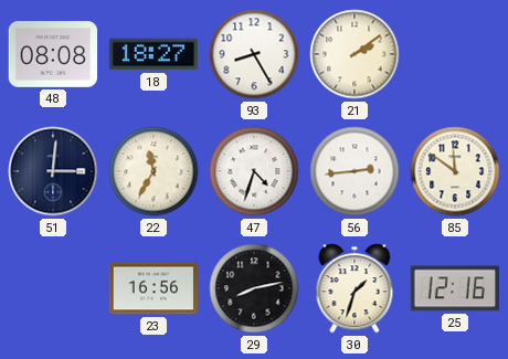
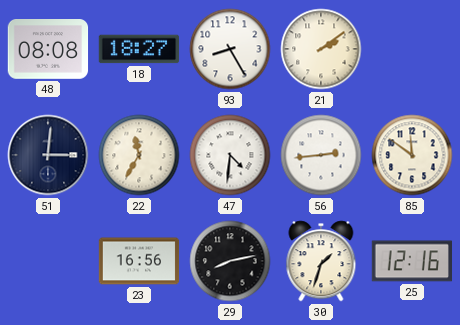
47: 4:33 -> 4:31 (230, 155)
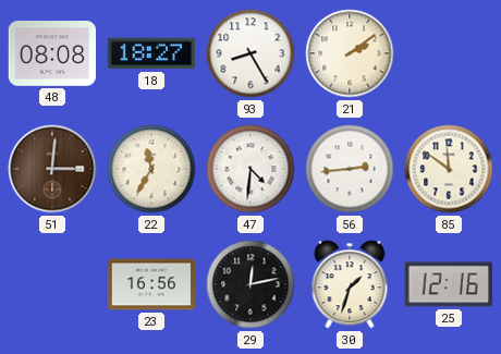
51 dial: navy -> brown (52, 169)
29: 8:13 -> 12:13 (250, 284)
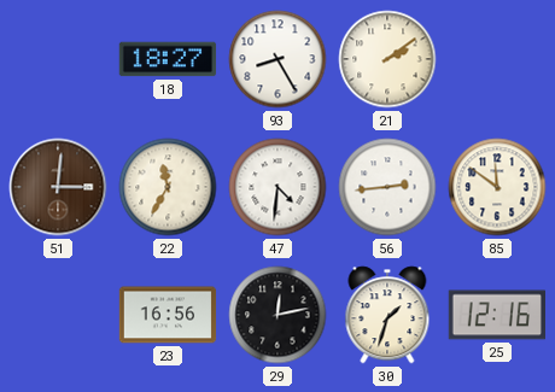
48: 08:08 -> none (52, 54)
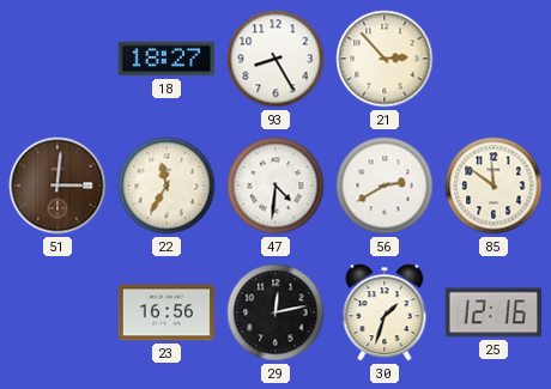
21: 2:09 -> 2:53 (385, 59)
56: 2:44 -> 2:40 (385, 186)
